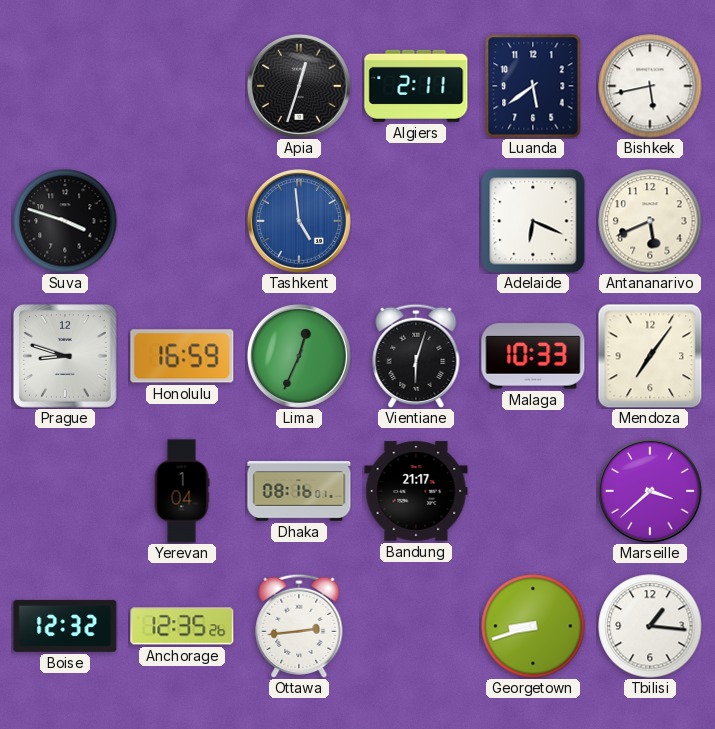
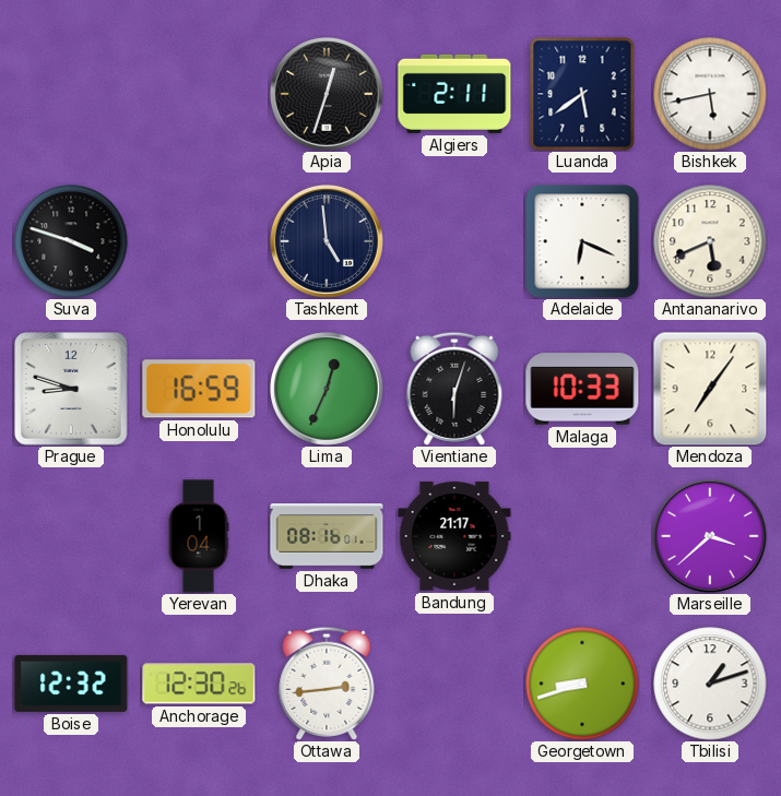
Tashkent dial: blue -> navy (327, 241)
Anchorage: 12:35 -> 12:30 (199, 684)
Tbilisi: 1:16 -> 1:12 (710, 684)
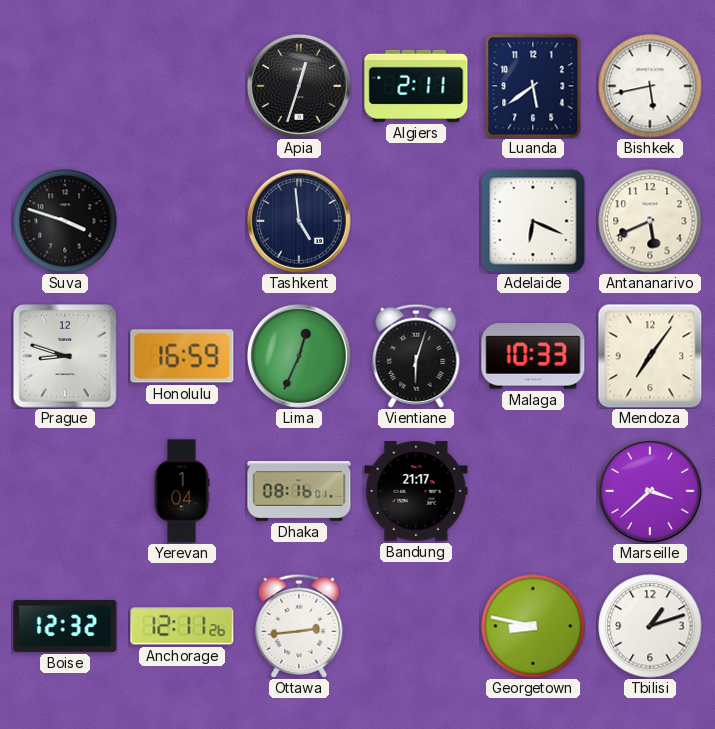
Anchorage: 12:30 -> 12:11 (182, 626)
Georgetown: 8:42 -> 8:47 (533, 626)
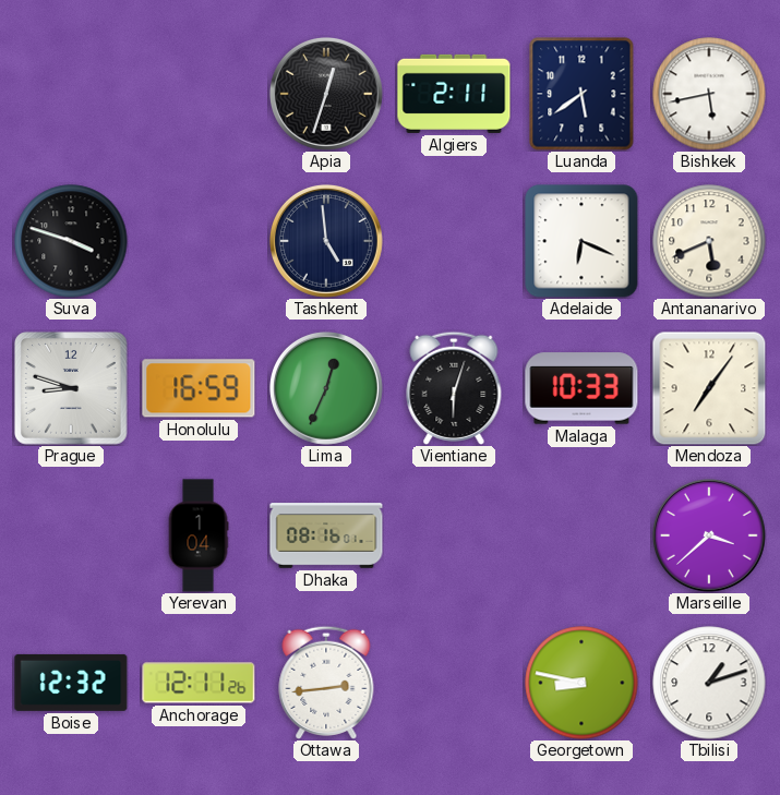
Bandung: 21:17 -> none (416, 491)
